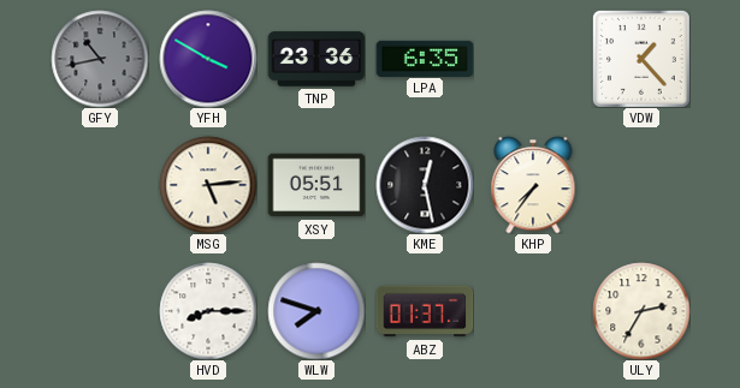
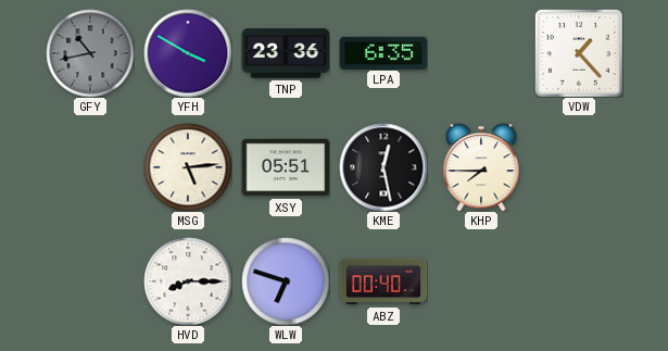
KHP: 7:36 -> 7:45 (481, 167)
WLW: 7:48 -> 6:48 (286, 281)
ABZ: 01:37 -> 00:40 (383, 281)
ULY: 2:35 -> none (641, 311)
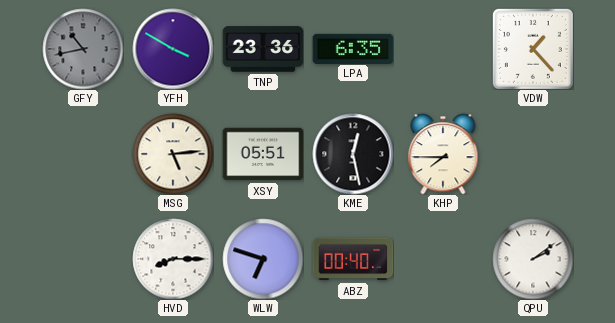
QPU: none -> 2:09 (533, 259)
